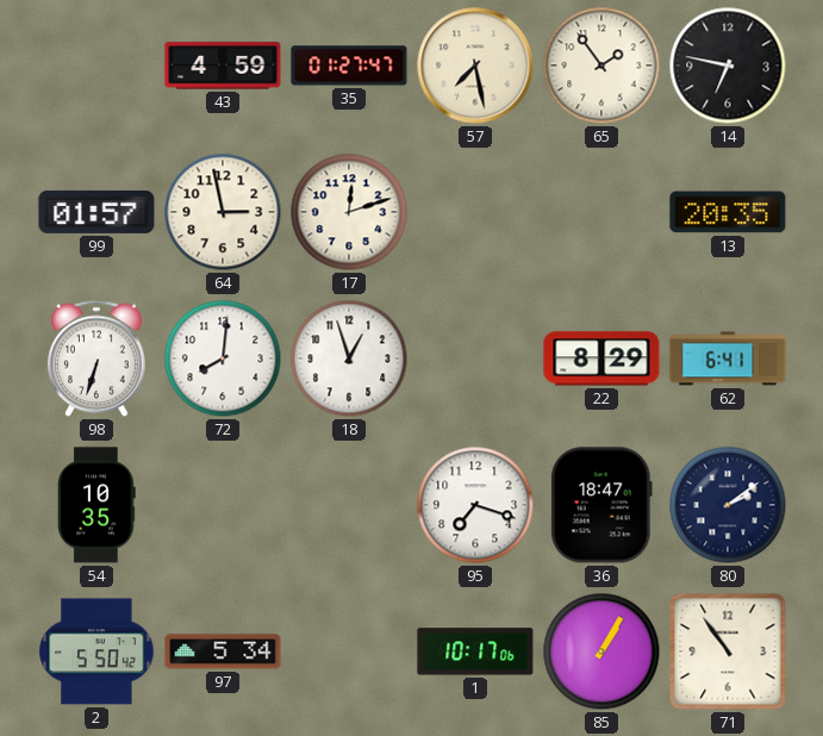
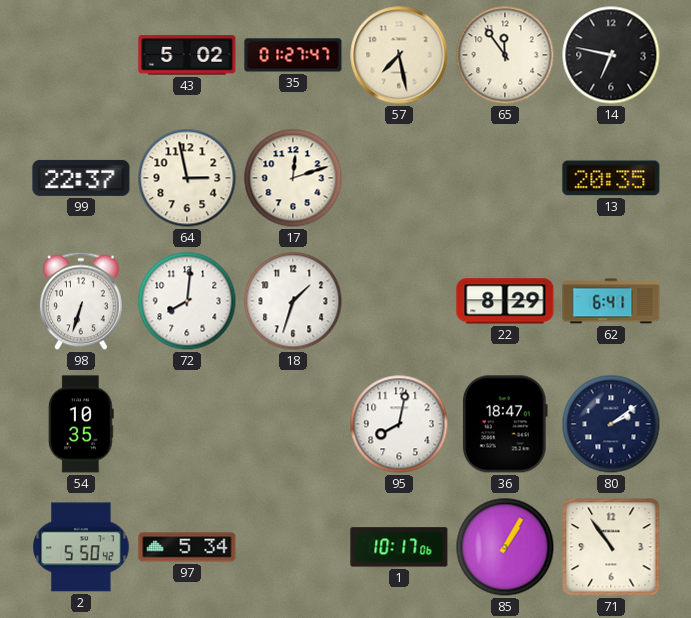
43: 4:59 -> 5:02 (187, 55)
65: 1:54 -> 11:54 (505, 55)
99: 01:57 -> 22:37 (81, 178)
18: 12:57 -> 1:33 (293, 301)
95: 7:18 -> 8:02 (399, 424)
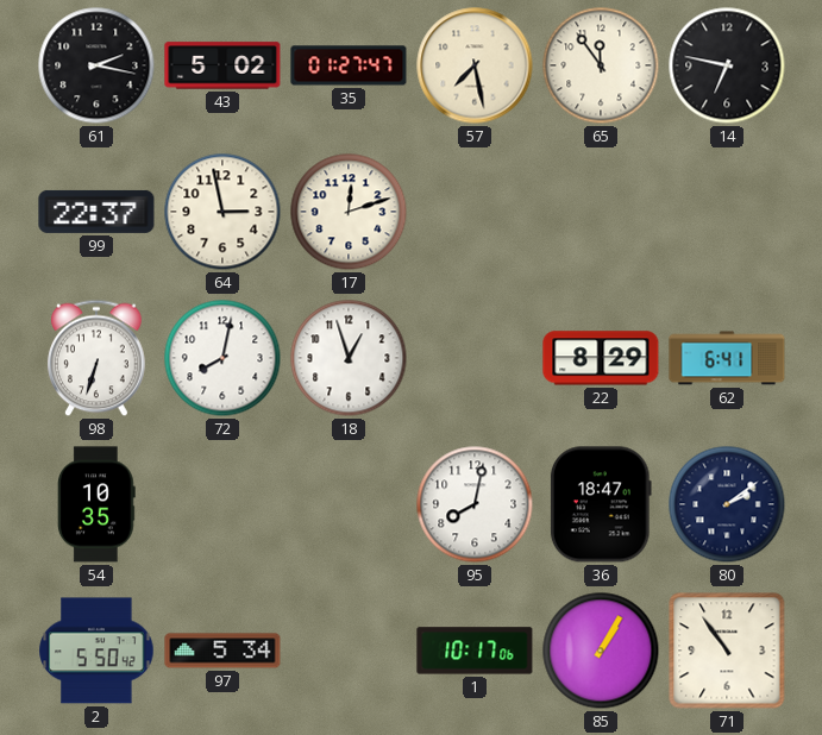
61: none -> 2:17 (96, 65)
13: 20:35 -> none (611, 178)
72: 8:01 -> 8:02 (222, 358)
18: 1:33 -> 12:57 (349, 358)
